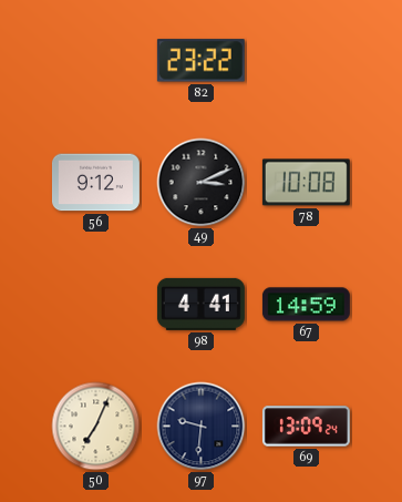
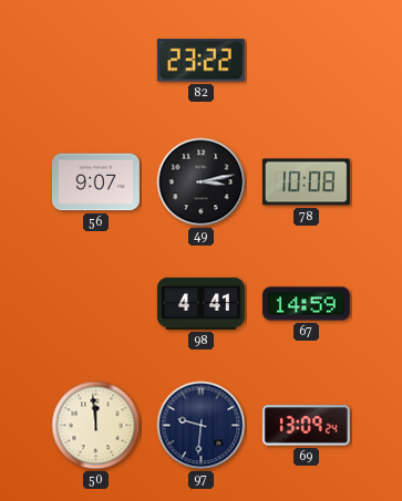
56: 9:12 -> 9:07 (95, 182)
49: 3:11 -> 3:13 (202, 182)
50: 7:04 -> 11:59 (96, 426)
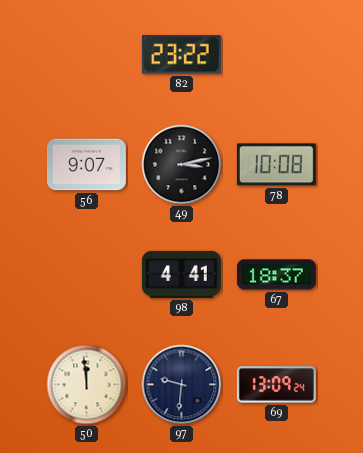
67: 14:59 -> 18:37 (276, 275)
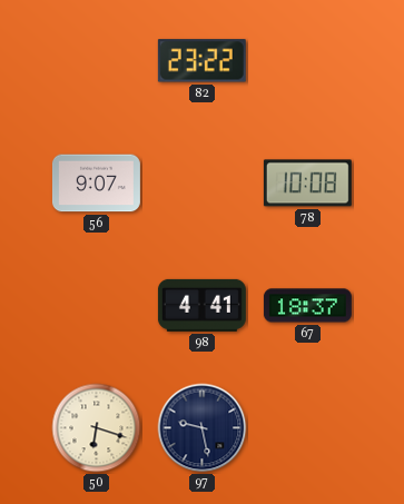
49: 3:13 -> none (182, 165)
50: 11:59 -> 6:18 (97, 428)
97: 9:31 -> 9:28 (203, 428)
69: 13:09 -> none (276, 385)
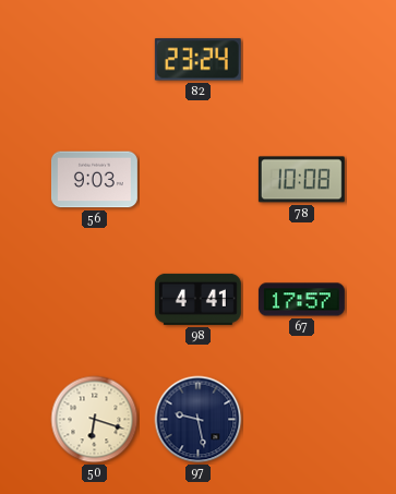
82: 23:22 -> 23:24 (197, 60)
56: 9:07 -> 9:03 (94, 180)
67: 18:37 -> 17:57 (301, 300)
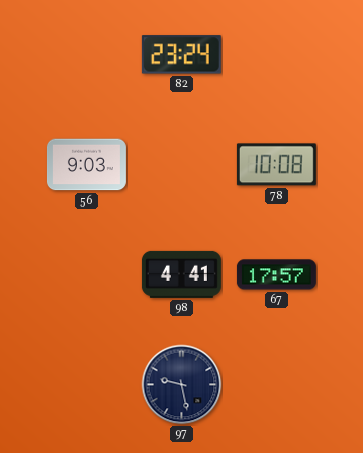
50: 6:18 -> none (95, 420)
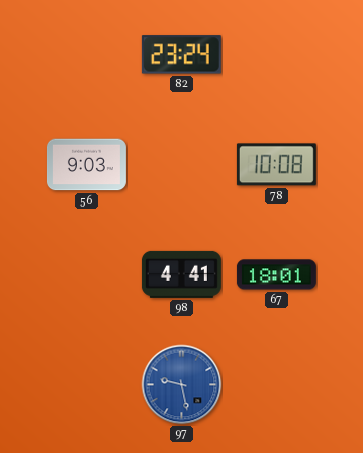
67: 17:57 -> 18:01 (276, 275)
97 dial: navy -> blue (182, 385)
